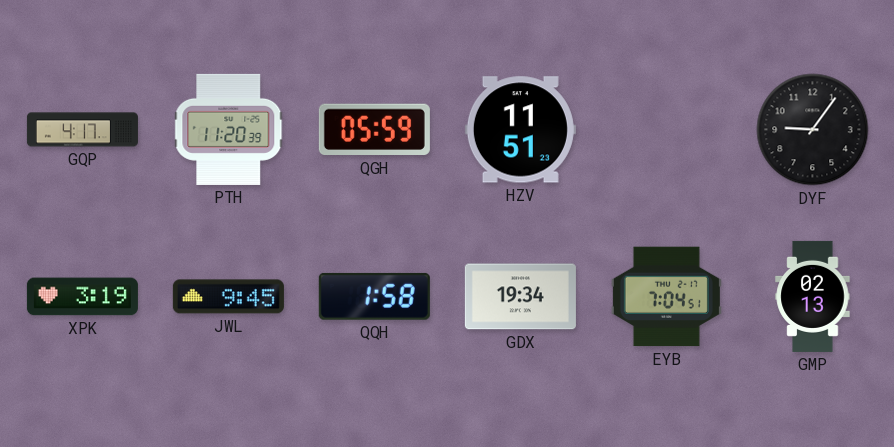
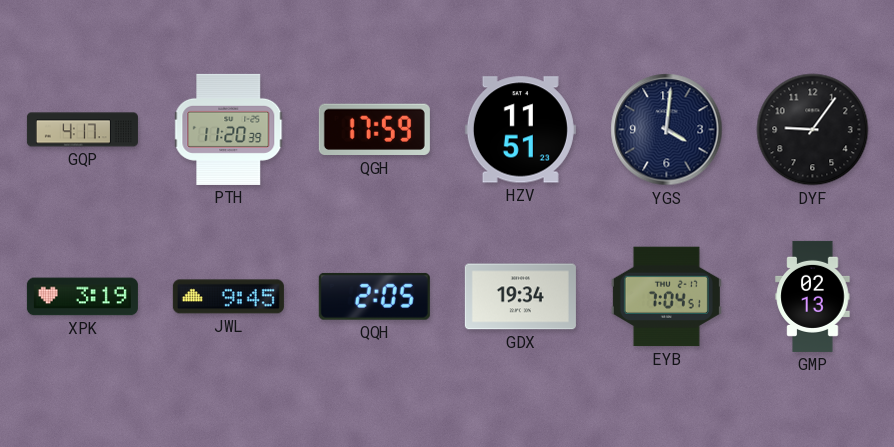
QGH: 05:59 -> 17:59 (374, 130)
YGS: none -> 4:01 (667, 130)
QQH: 1:58 -> 2:05 (374, 296)
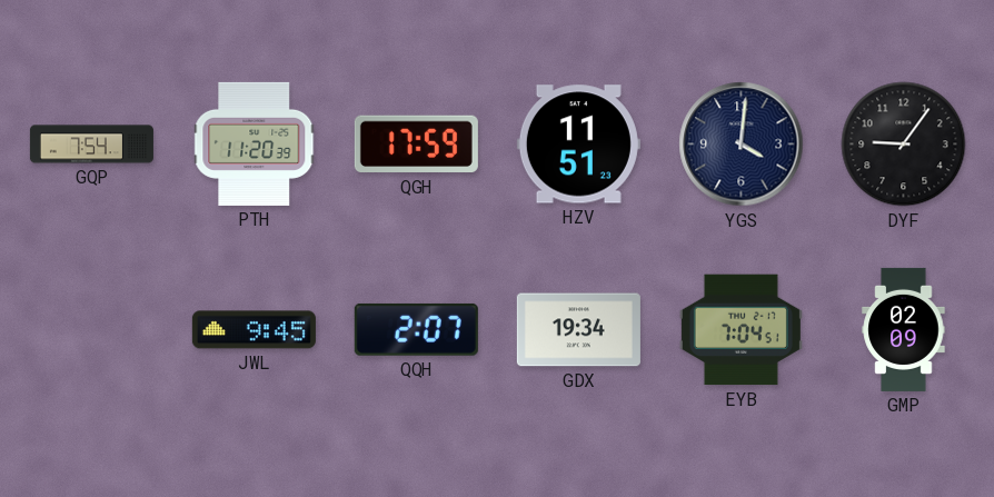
GQP: 4:17 -> 7:54 (91, 145)
XPK: 3:19 -> none (82, 297)
QQH: 2:05 -> 2:07 (416, 329)
GMP: 02:13 -> 02:09 (904, 329)
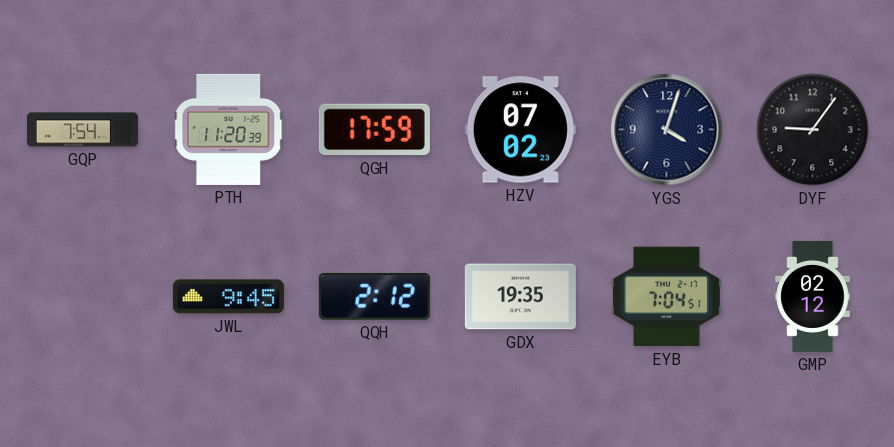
HZV: 11:51 -> 07:02 (520, 130)
YGS: 4:01 -> 4:03 (667, 130)
QQH: 2:07 -> 2:12 (374, 296)
GDX: 19:34 -> 19:35 (520, 297)
GMP: 02:09 -> 02:12 (813, 296)
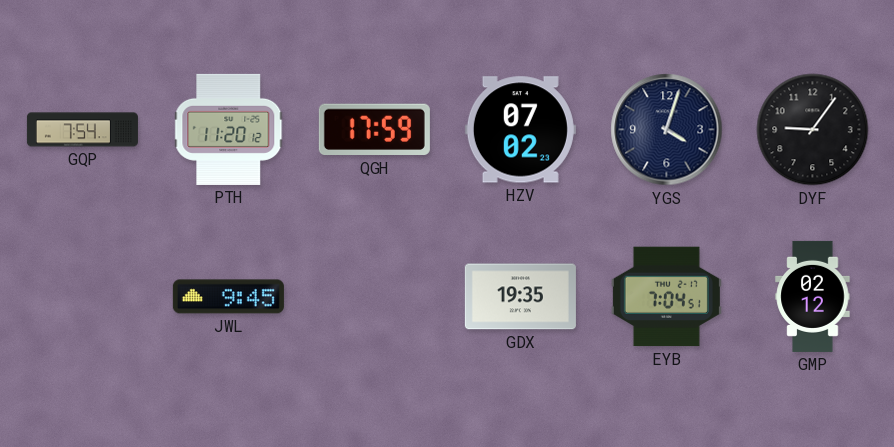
PTH: 11:20:39 -> 11:20:12 (229, 129)
QQH: 2:12 -> none (374, 296)
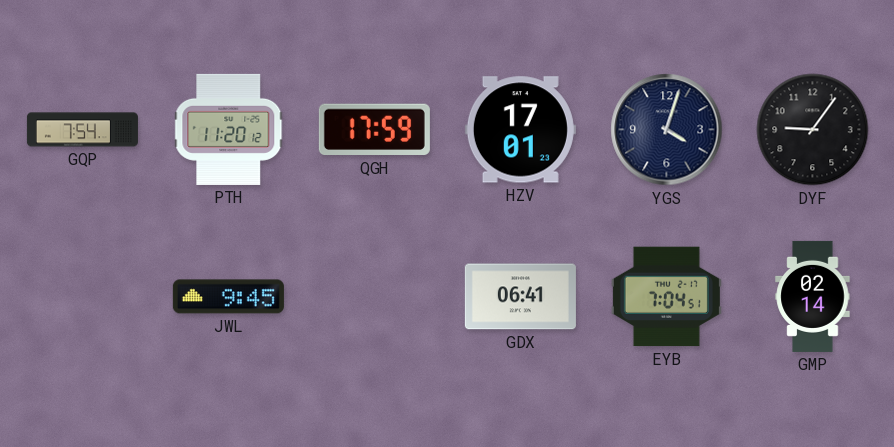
HZV: 07:02 -> 17:01 (520, 130)
GDX: 19:35 -> 06:41 (520, 297)
GMP: 02:12 -> 02:14 (813, 296)
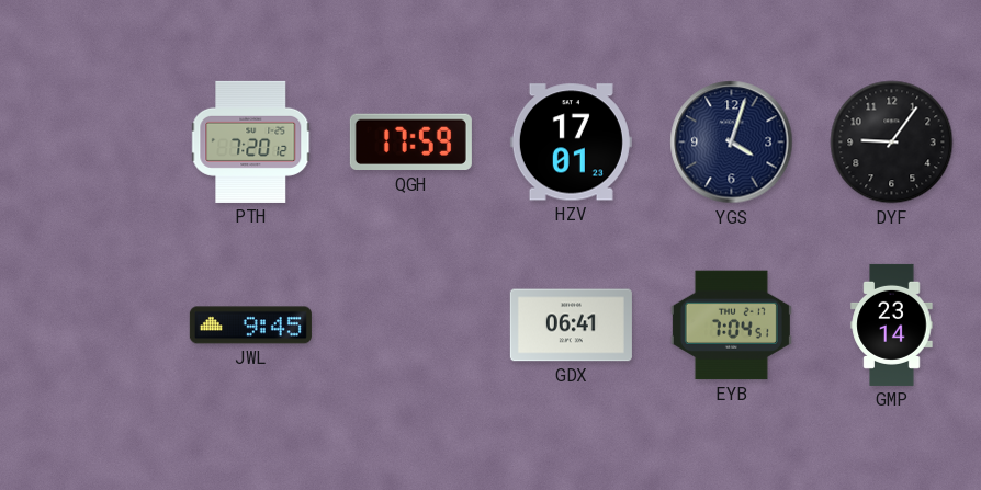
GQP: 7:54 -> none (82, 130)
PTH: 11:20 -> 7:20 (251, 141)
GMP: 02:14 -> 23:14 (892, 324)
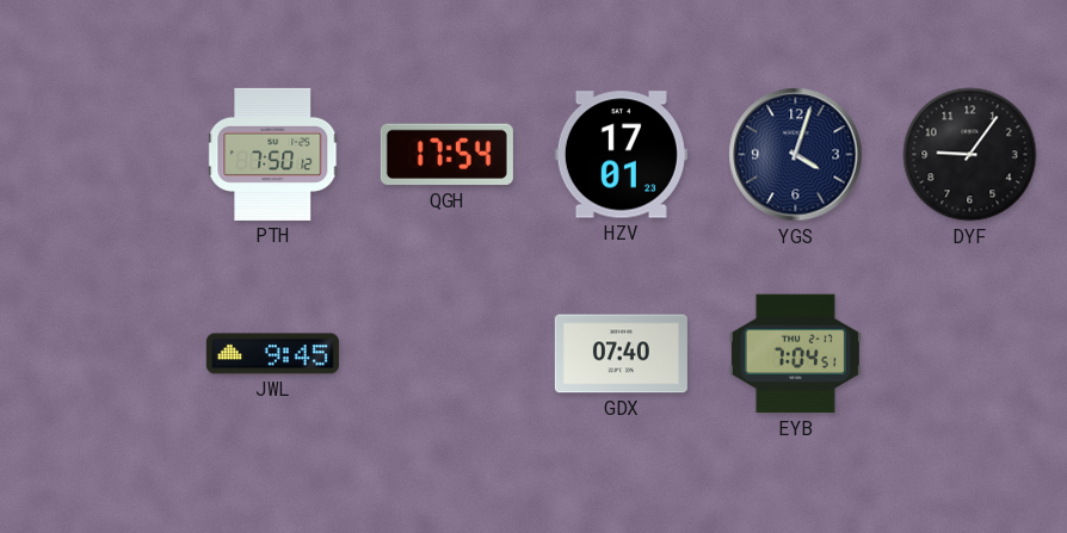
PTH: 7:20 -> 7:50 (273, 154)
QGH: 17:59 -> 17:54 (446, 155)
GDX: 06:41 -> 07:40 (621, 354)
GMP: 23:14 -> none (892, 324)
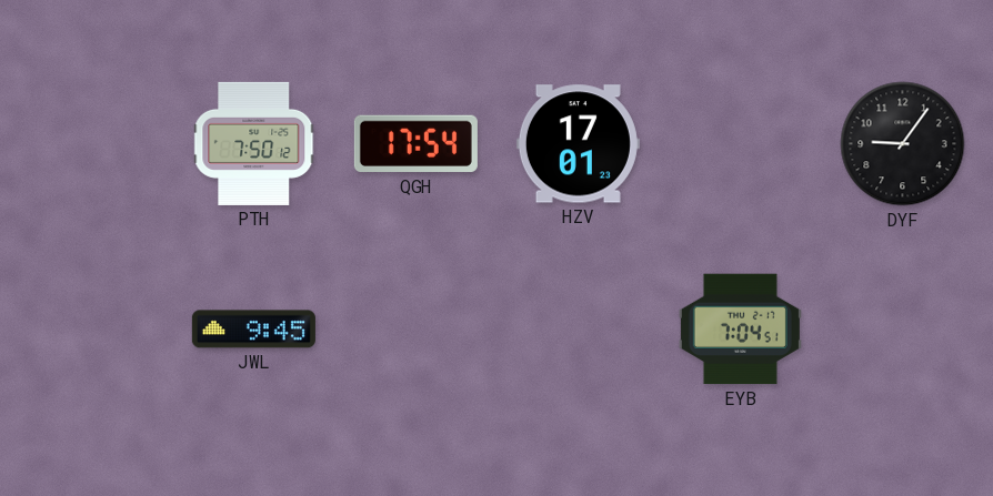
YGS: 4:03 -> none (796, 155)
GDX: 07:40 -> none (621, 354)
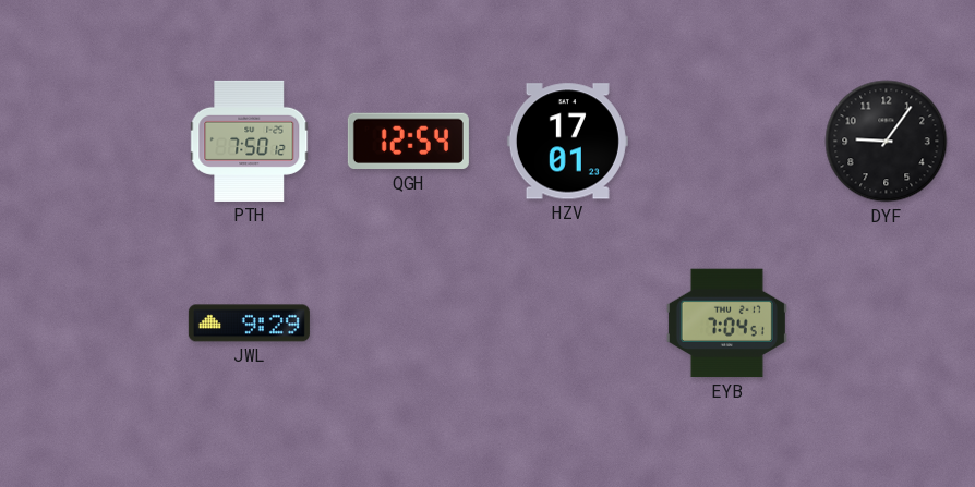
QGH: 17:54 -> 12:54 (408, 142)
JWL: 9:45 -> 9:29 (249, 324)
